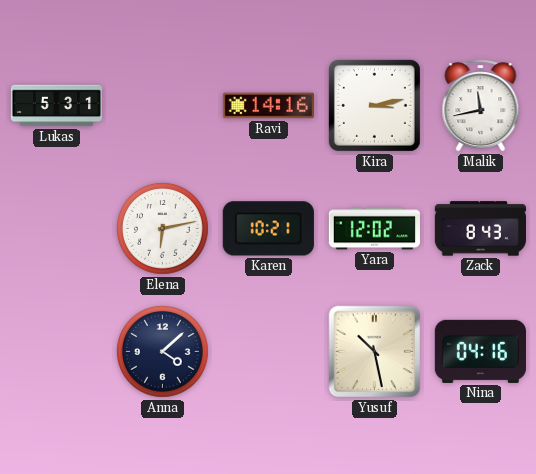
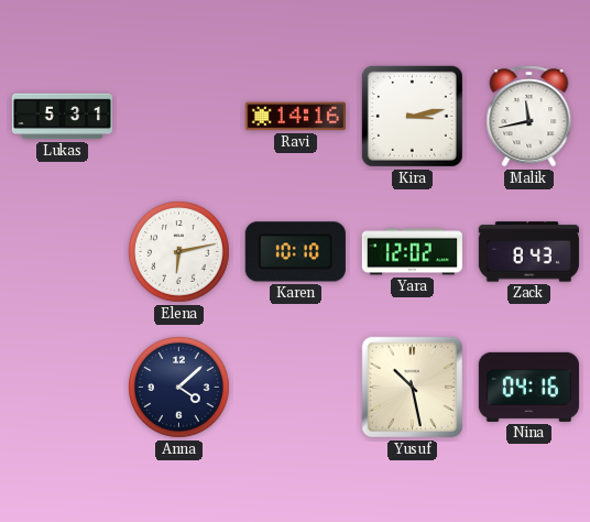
Karen: 10:21 -> 10:10 (295, 252)
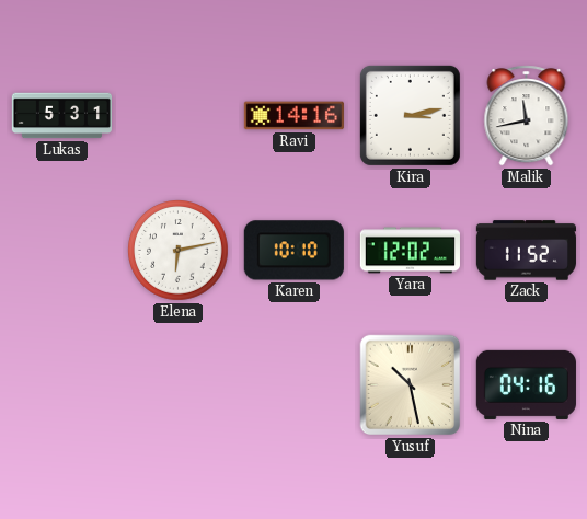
Zack: 8:43 -> 11:52 (526, 251)
Anna: 4:08 -> none (179, 388)
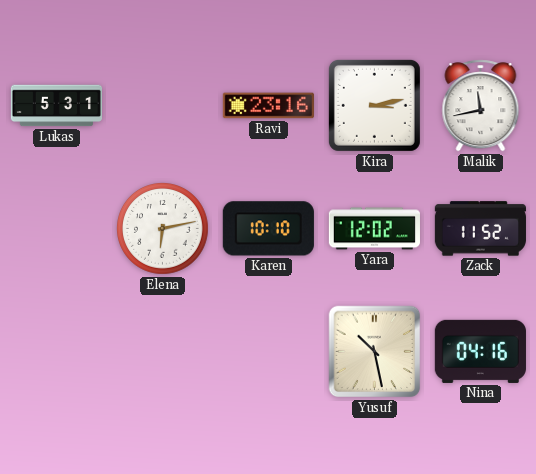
Ravi: 14:16 -> 23:16 (268, 106)
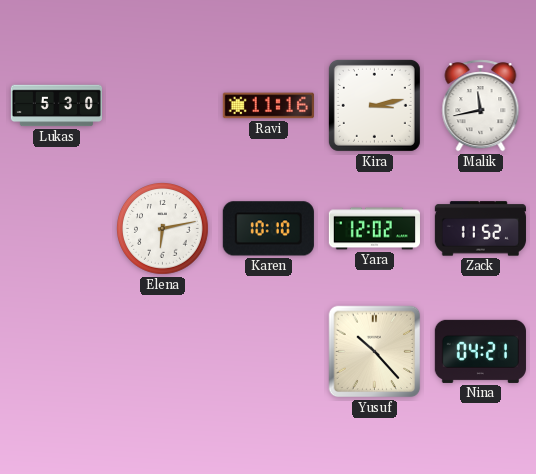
Lukas: 5:31 -> 5:30 (56, 106)
Ravi: 23:16 -> 11:16 (268, 106)
Yusuf: 10:28 -> 10:23 (375, 352)
Nina: 04:16 -> 04:21 (480, 351)
